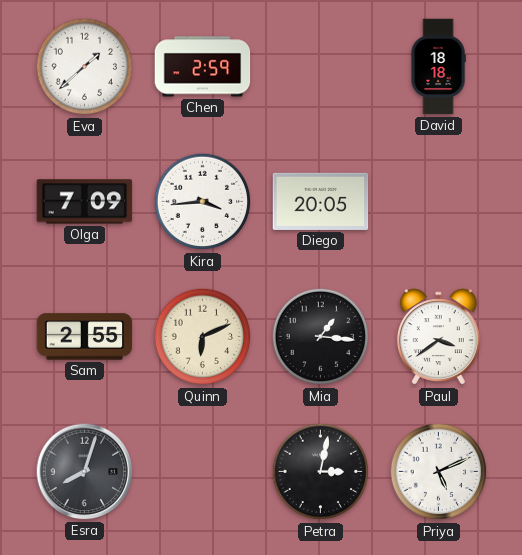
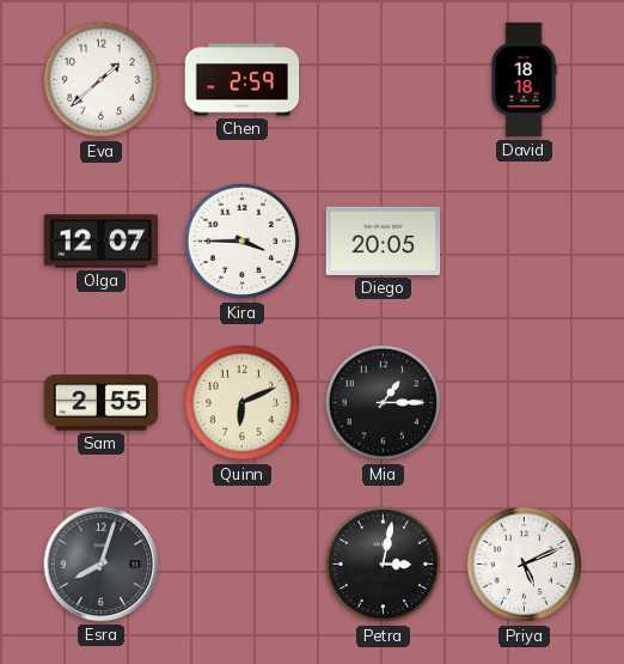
Olga: 7:09 -> 12:07 (102, 242)
Kira: 3:44 -> 3:45 (243, 242)
Mia: 1:16 -> 1:15 (384, 403)
Paul: 3:39 -> none (438, 337)
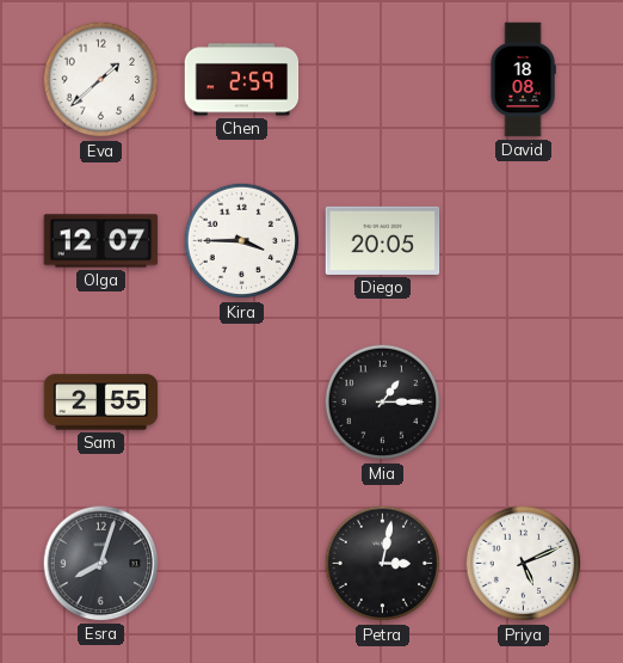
David: 18:18 -> 18:08 (523, 80)
Quinn: 6:11 -> none (243, 403)
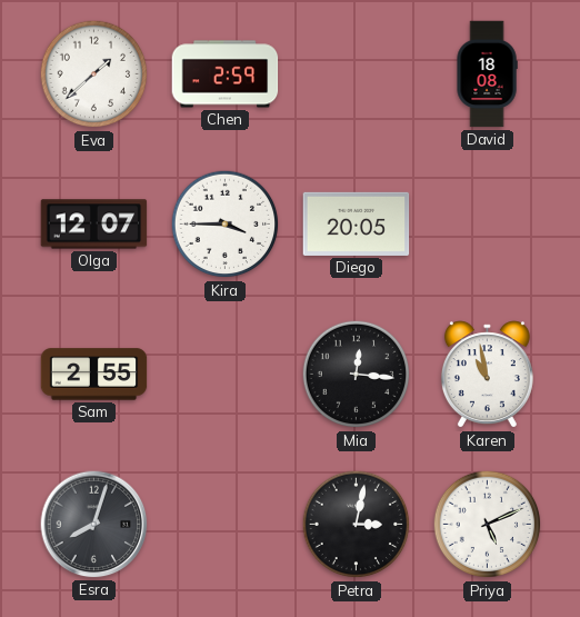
Mia: 1:15 -> 12:16 (357, 375)
Karen: none -> 10:58 (487, 375)
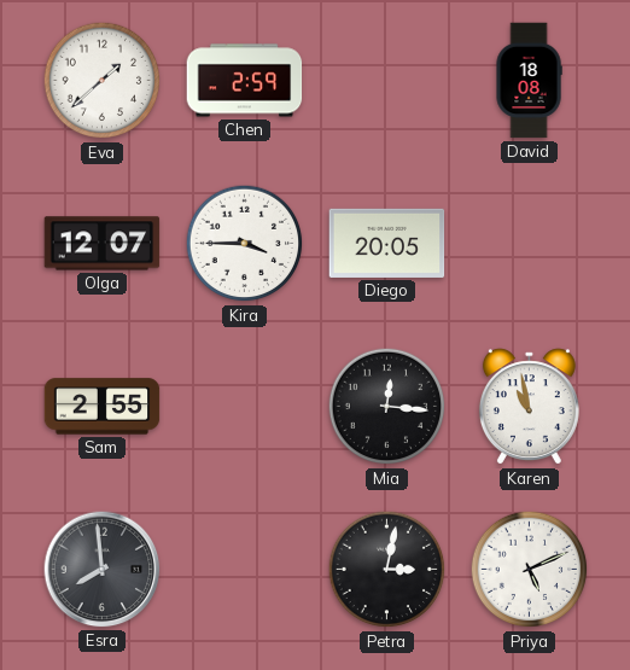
Esra: 8:03 -> 7:59 (103, 570)
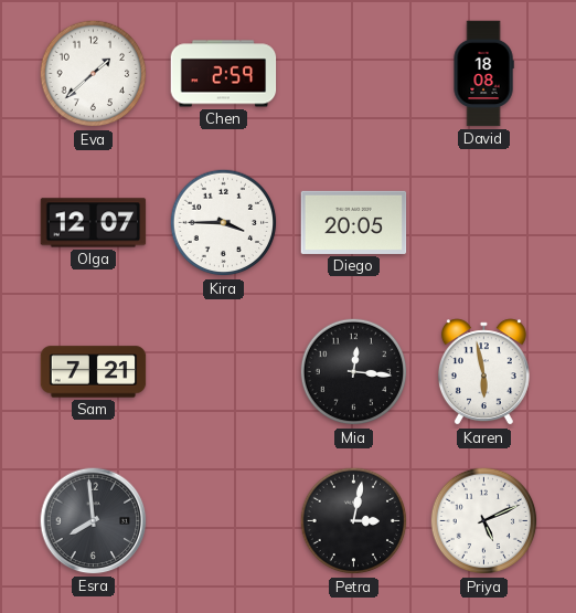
Sam: 2:55 -> 7:21 (94, 372)
Karen: 10:58 -> 5:58 (483, 372)
